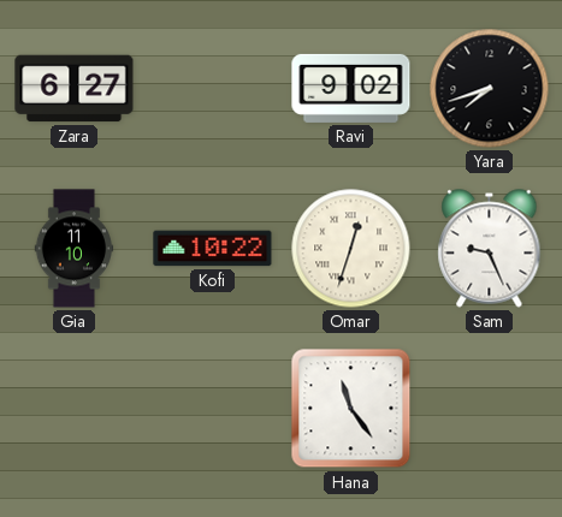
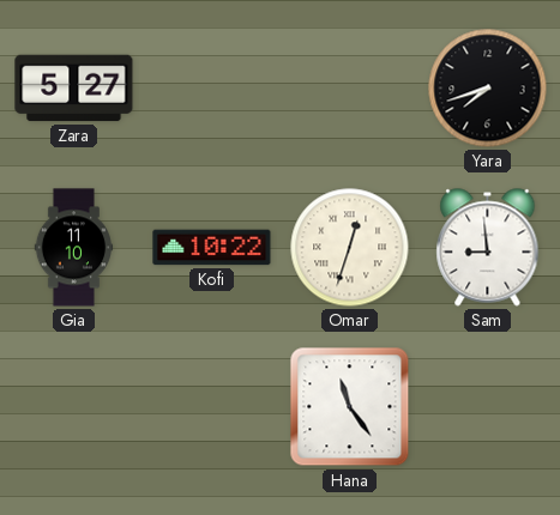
Zara: 6:27 -> 5:27 (74, 89)
Ravi: 9:02 -> none (351, 88)
Sam: 9:26 -> 8:59 (488, 248)
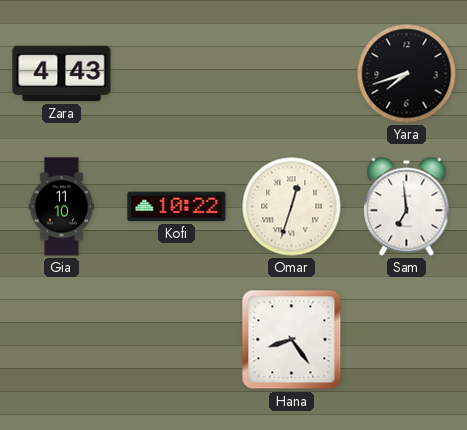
Zara: 5:27 -> 4:43 (62, 74)
Sam: 8:59 -> 6:59 (407, 207)
Hana: 11:24 -> 8:24 (292, 340)
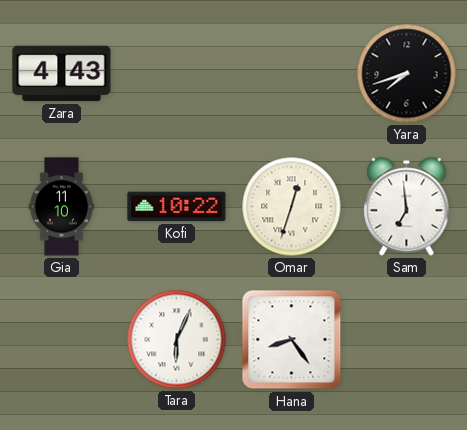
Tara: none -> 6:04 (177, 340)
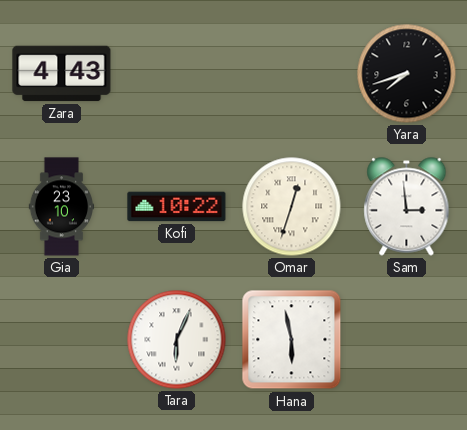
Gia: 11:10 -> 23:10 (62, 207)
Sam: 6:59 -> 2:59 (407, 207)
Hana: 8:24 -> 5:58 (292, 340)
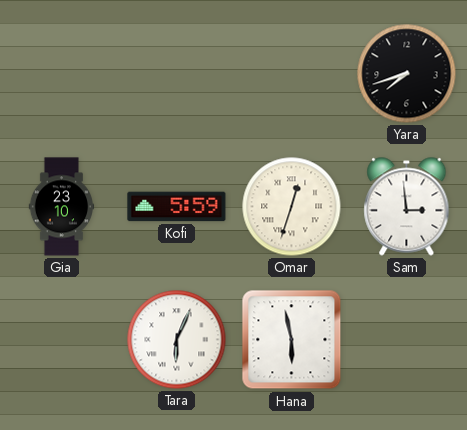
Zara: 4:43 -> none (62, 74)
Kofi: 10:22 -> 5:59 (177, 207)
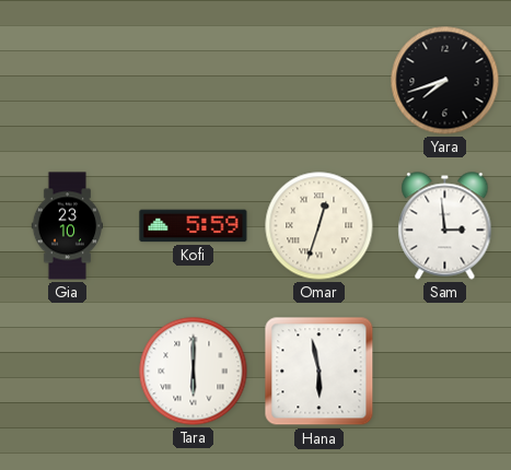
Tara: 6:04 -> 6:00 (194, 372)
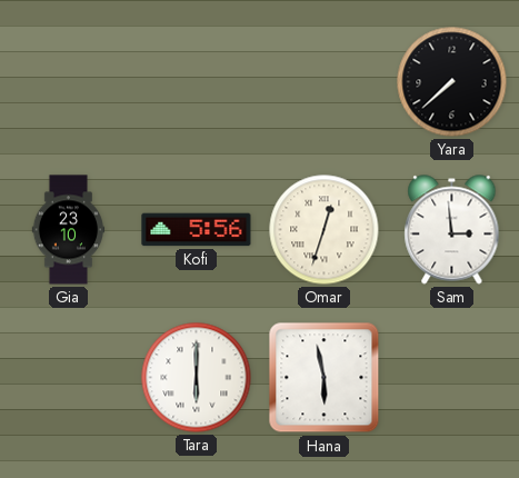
Yara: 7:42 -> 7:38 (452, 82)
Kofi: 5:59 -> 5:56 (197, 230)
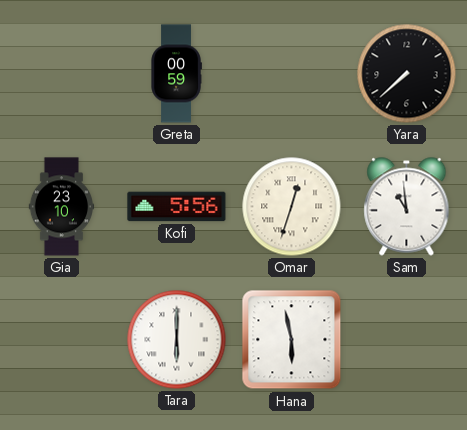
Greta: none -> 00:59 (176, 74)
Sam: 2:59 -> 10:59 (407, 207)
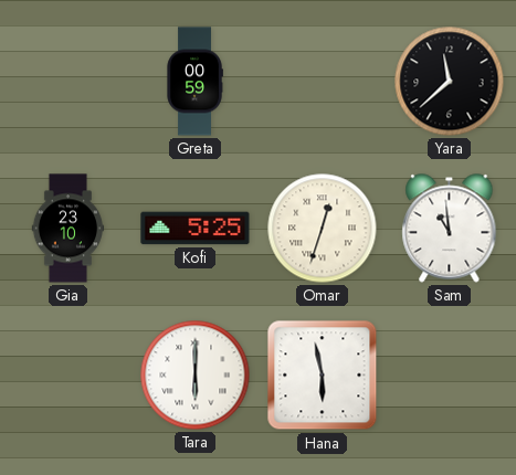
Yara: 7:38 -> 11:38 (450, 82)
Kofi: 5:56 -> 5:25 (196, 229)
